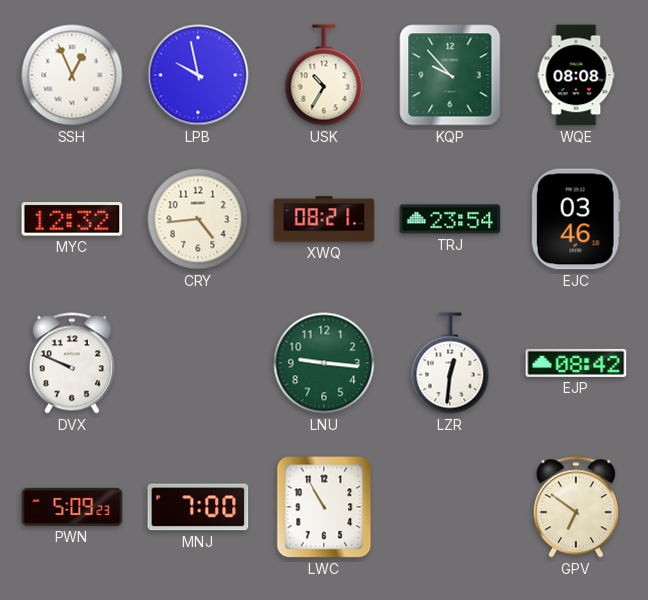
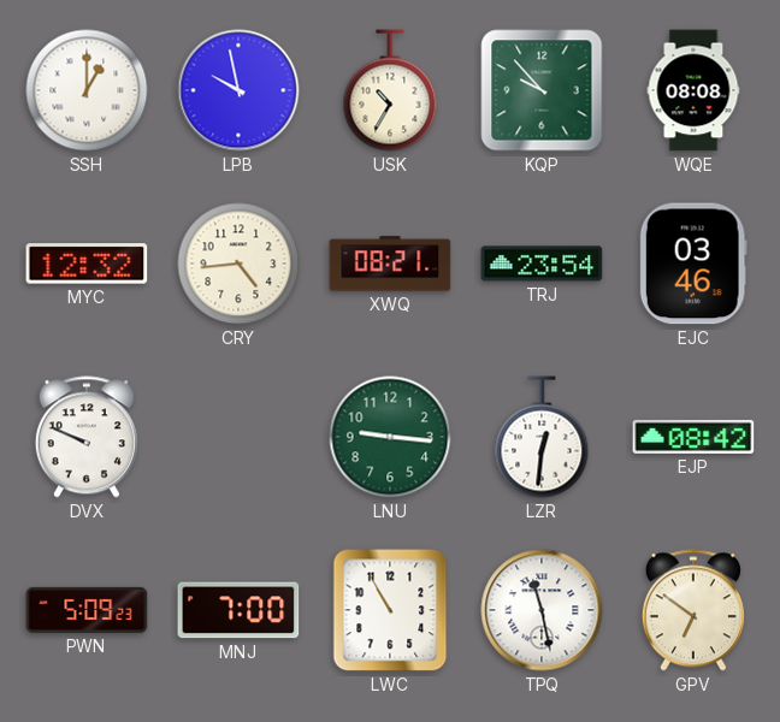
SSH: 12:56 -> 1:00 (87, 90)
TPQ: none -> 11:28 (542, 610)
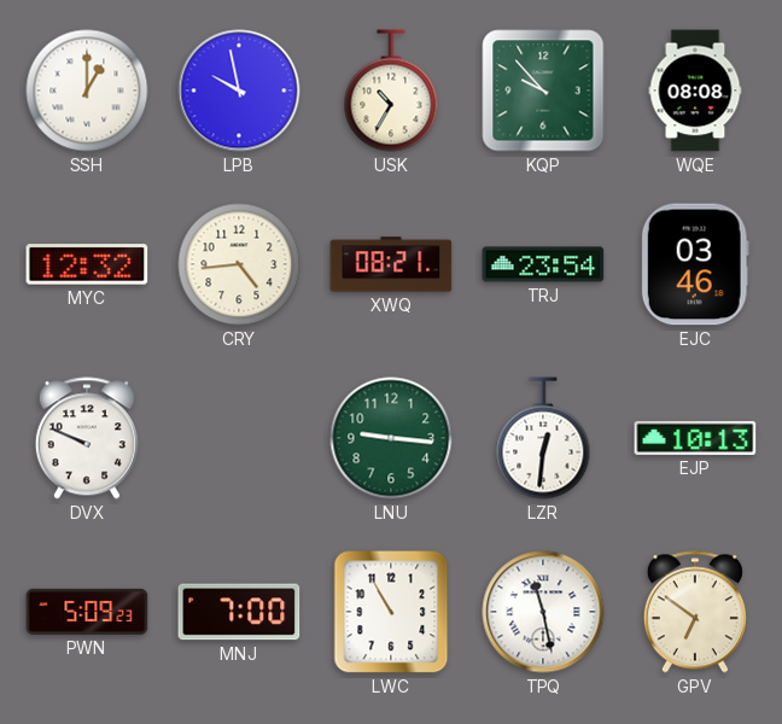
EJP: 08:42 -> 10:13 (695, 438)
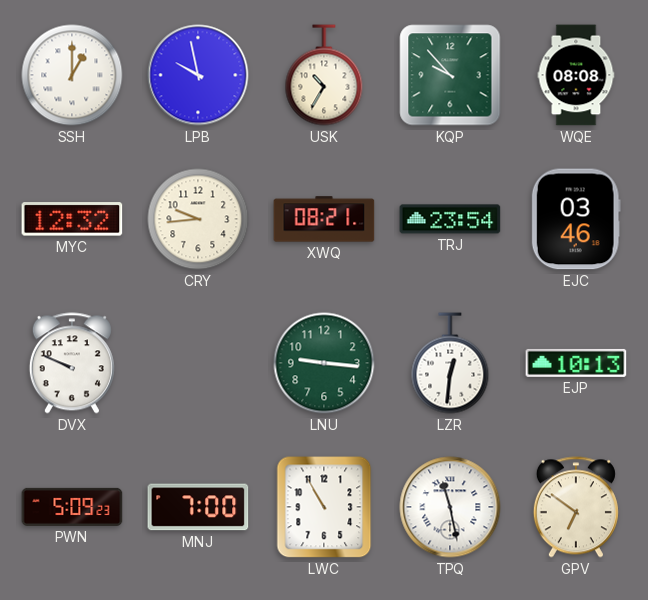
CRY: 4:44 -> 9:44 (198, 219)
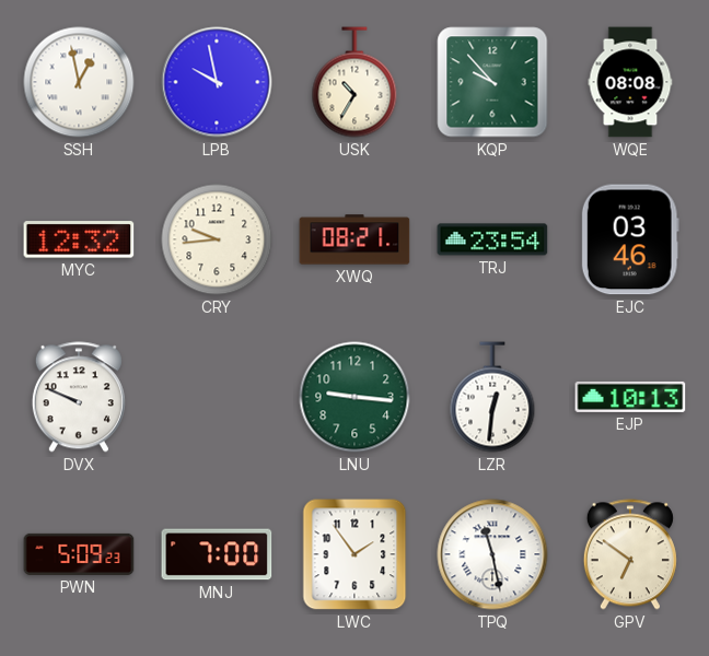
SSH: 1:00 -> 12:58 (79, 82)
LWC: 10:55 -> 1:54 (354, 554)
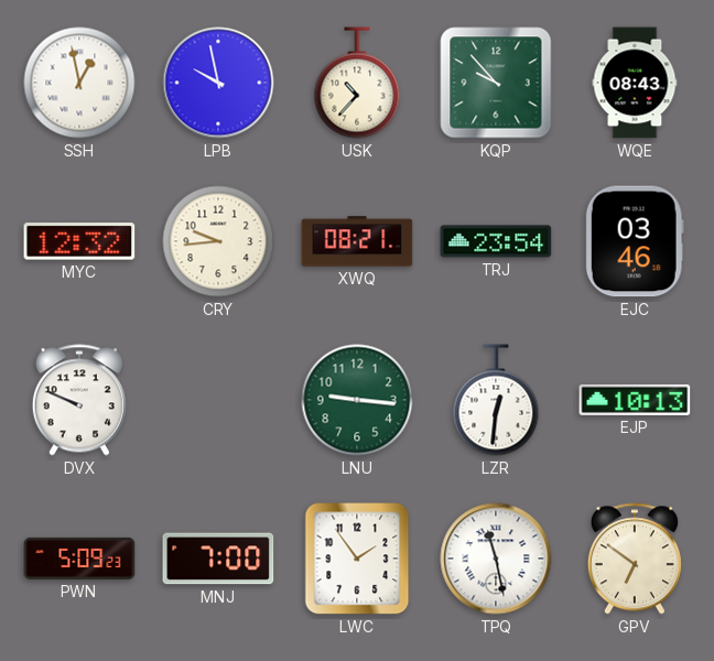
USK: 10:35 -> 10:37 (357, 83)
WQE: 08:08 -> 08:43 (635, 83)
